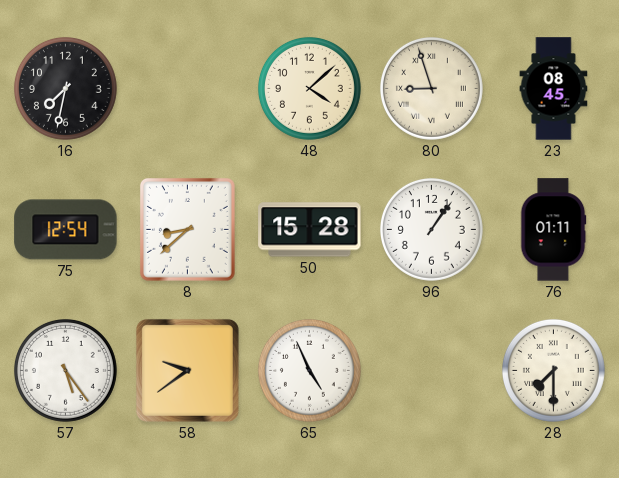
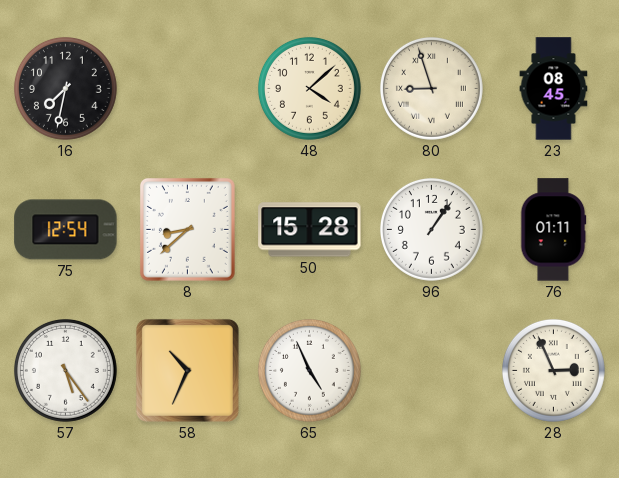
58: 9:39 -> 10:34 (187, 370)
28: 7:30 -> 2:56 (553, 370)
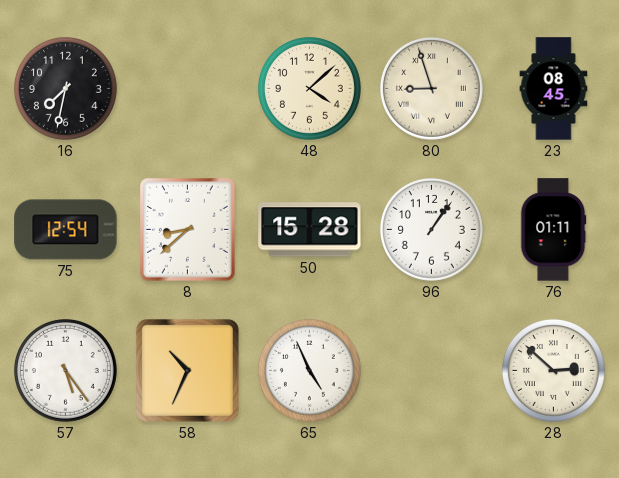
28: 2:56 -> 2:52 (553, 370)
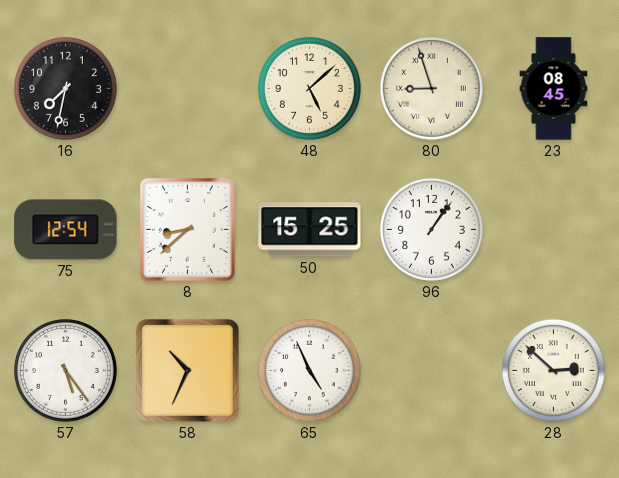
48: 4:08 -> 5:08 (309, 88)
50: 15:28 -> 15:25 (310, 230)
76: 01:11 -> none (553, 230)
